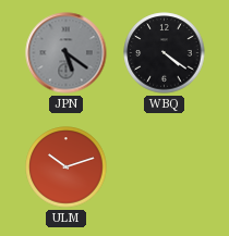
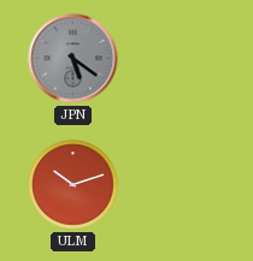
WBQ: 4:21 -> none (165, 53)
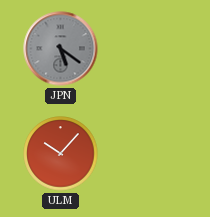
ULM: 10:12 -> 10:07 (61, 154)
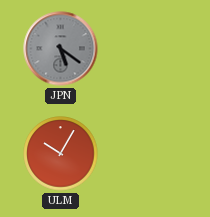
ULM: 10:07 -> 10:05 (61, 154)
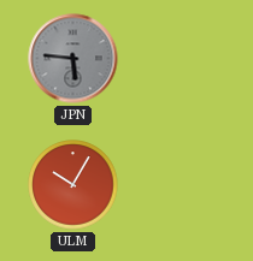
JPN: 5:21 -> 5:46 (73, 59)
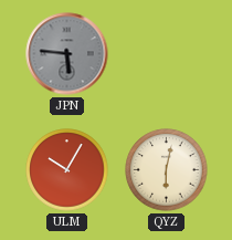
QYZ: none -> 6:02 (167, 170)
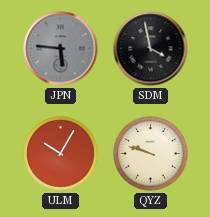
SDM: none -> 3:58 (151, 49)
QYZ: 6:02 -> 9:48 (151, 154)
